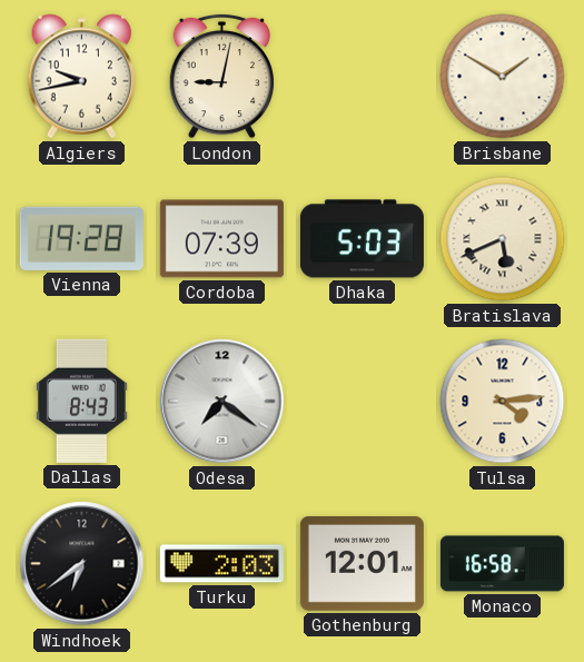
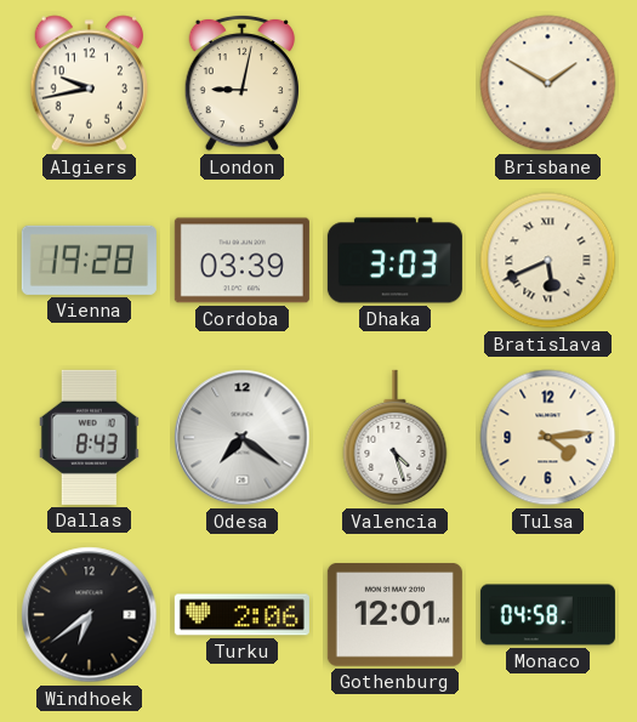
Cordoba: 07:39 -> 03:39 (241, 261)
Dhaka: 5:03 -> 3:03 (394, 261)
Valencia: none -> 4:27 (396, 438)
Turku: 2:03 -> 2:06 (241, 615)
Monaco: 16:58 -> 04:58 (547, 615)
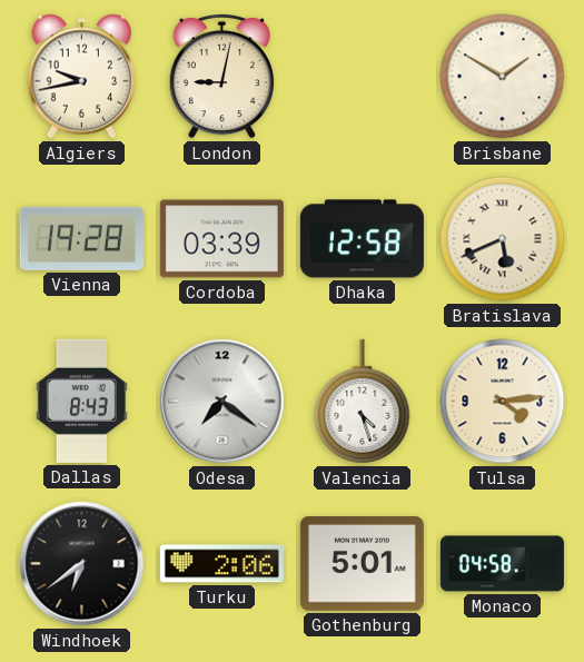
Dhaka: 3:03 -> 12:58 (362, 239)
Gothenburg: 12:01 -> 5:01 (362, 564)
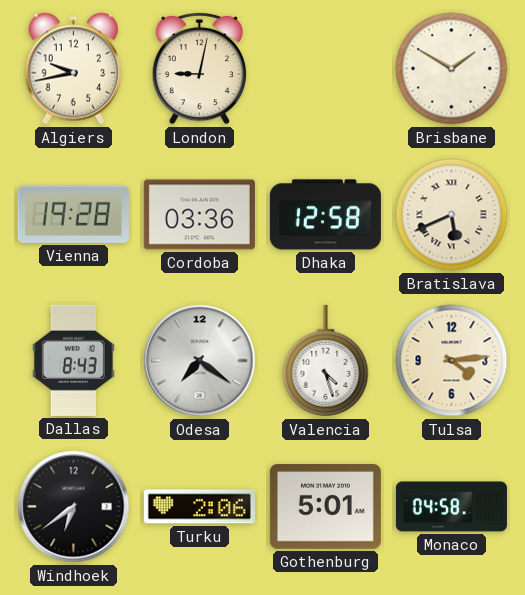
Cordoba: 03:39 -> 03:36 (199, 215)
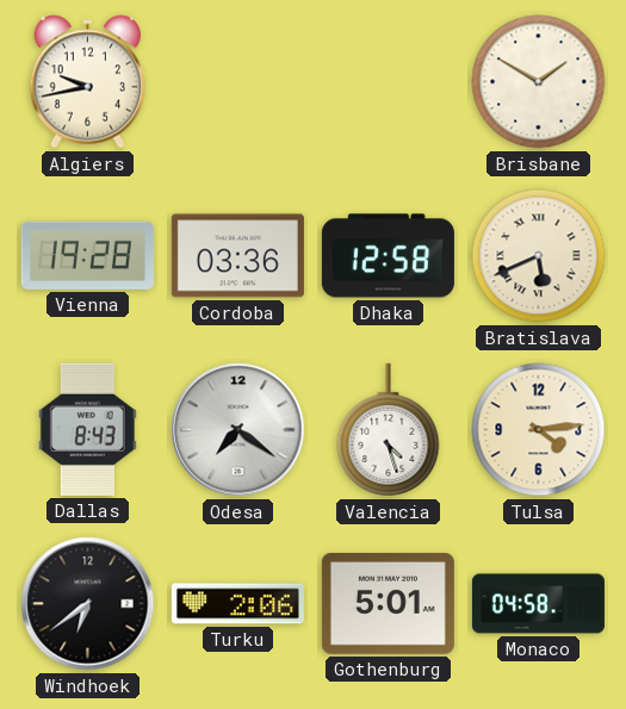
London: 9:02 -> none (199, 68)
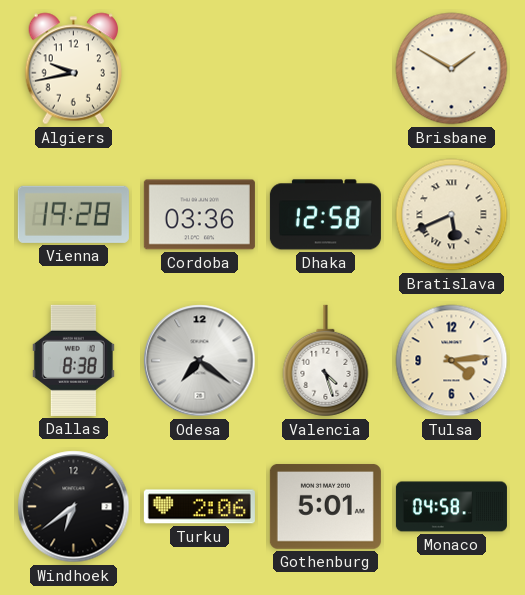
Dallas: 8:43 -> 8:38 (73, 360)
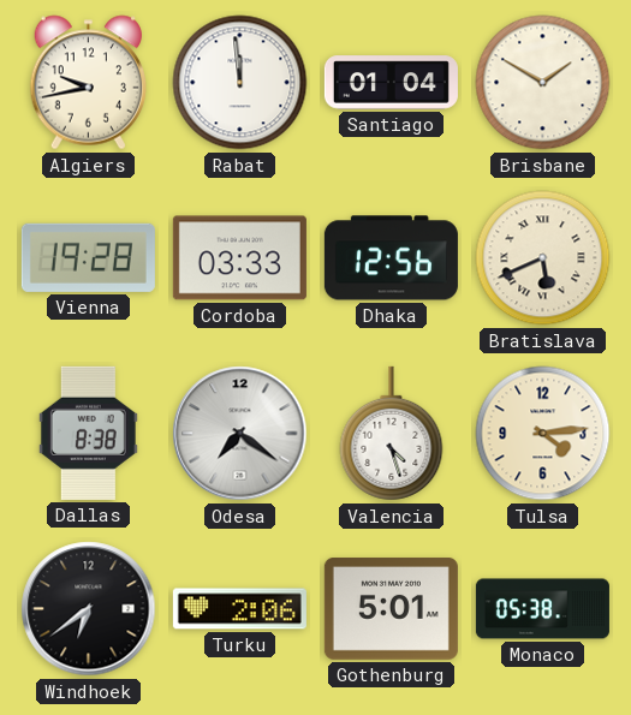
Rabat: none -> 11:59 (240, 83)
Santiago: none -> 01:04 (391, 83)
Cordoba: 03:36 -> 03:33 (239, 258)
Dhaka: 12:58 -> 12:56 (391, 258)
Monaco: 04:58 -> 05:38 (542, 609)
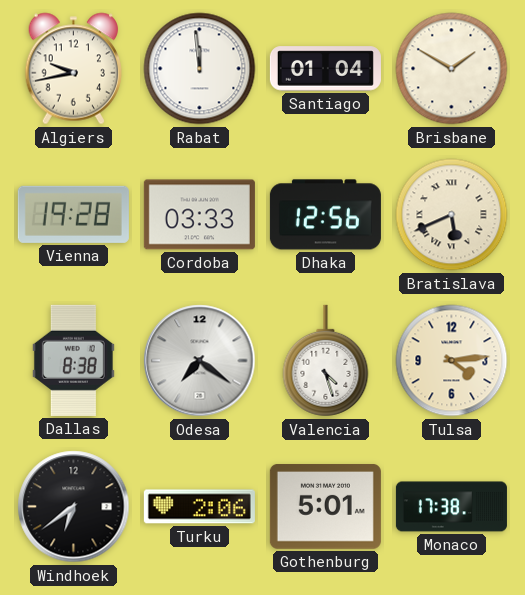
Monaco: 05:38 -> 17:38 (451, 507)
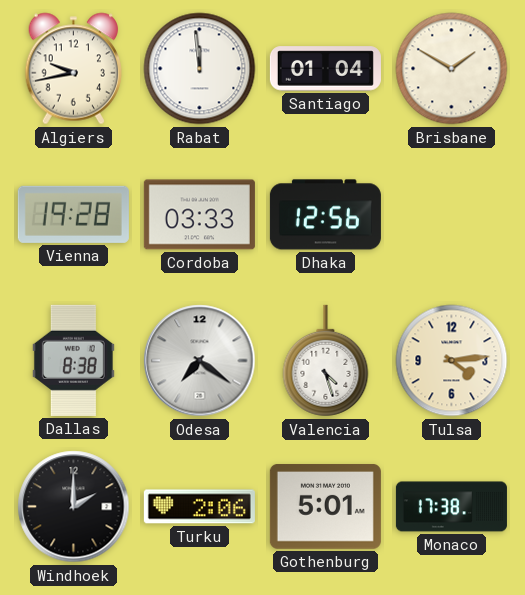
Bratislava: 5:41 -> none (452, 215)
Windhoek: 6:39 -> 2:00 (74, 507)
